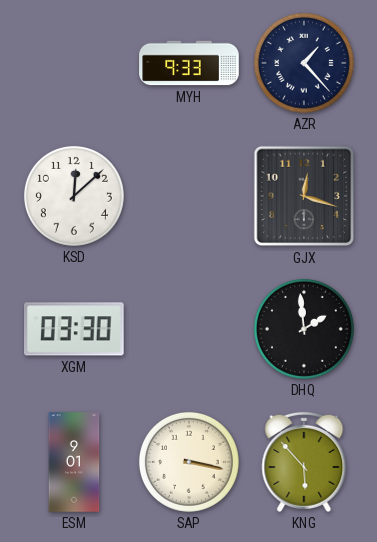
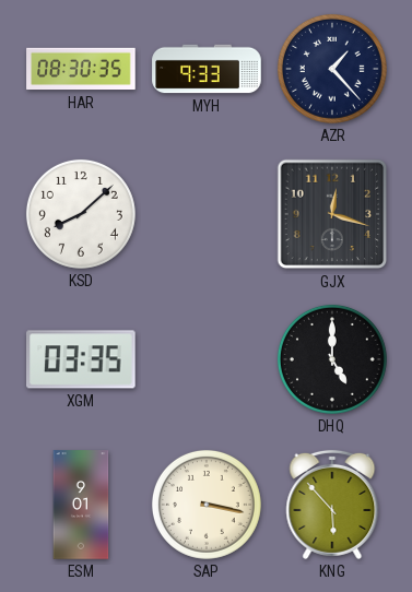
HAR: none -> 08:30 (81, 69)
KSD: 12:08 -> 8:08 (81, 214)
XGM: 03:30 -> 03:35 (81, 359)
DHQ: 1:59 -> 5:00 (332, 359)
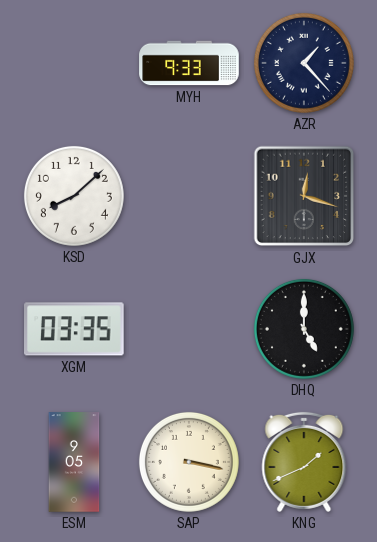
HAR: 08:30 -> none (81, 69)
ESM: 9:01 -> 9:05 (74, 462)
KNG: 5:53 -> 1:41 (304, 462)
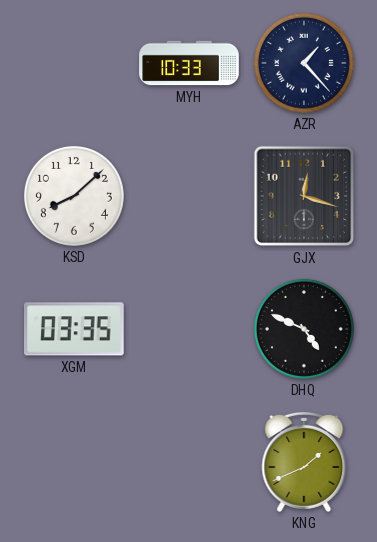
MYH: 9:33 -> 10:33 (189, 63)
DHQ: 5:00 -> 4:49 (304, 329)
ESM: 9:05 -> none (74, 462)
SAP: 3:17 -> none (189, 462)
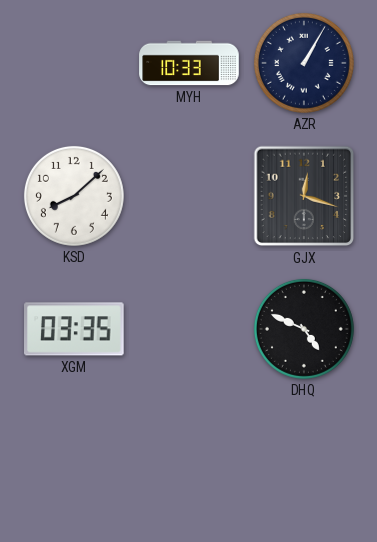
AZR: 1:23 -> 1:05 (304, 63)
KNG: 1:41 -> none (304, 462)
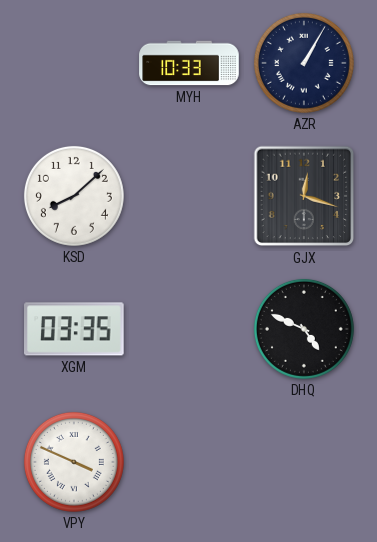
VPY: none -> 3:49 (74, 462)
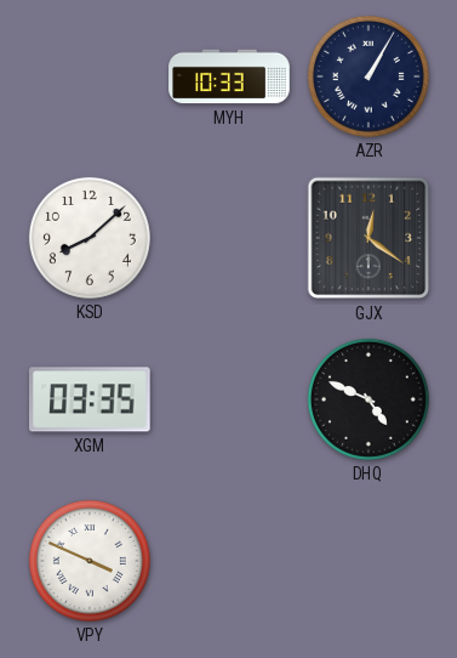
GJX: 12:18 -> 12:21 (369, 238)
